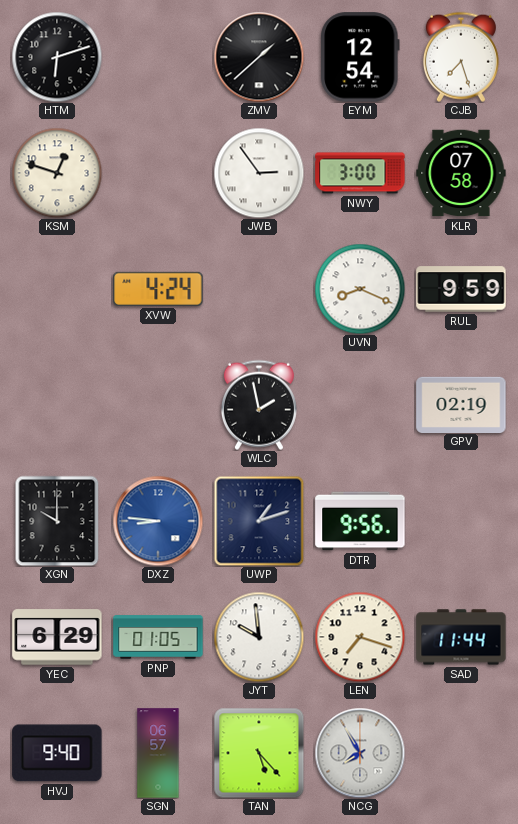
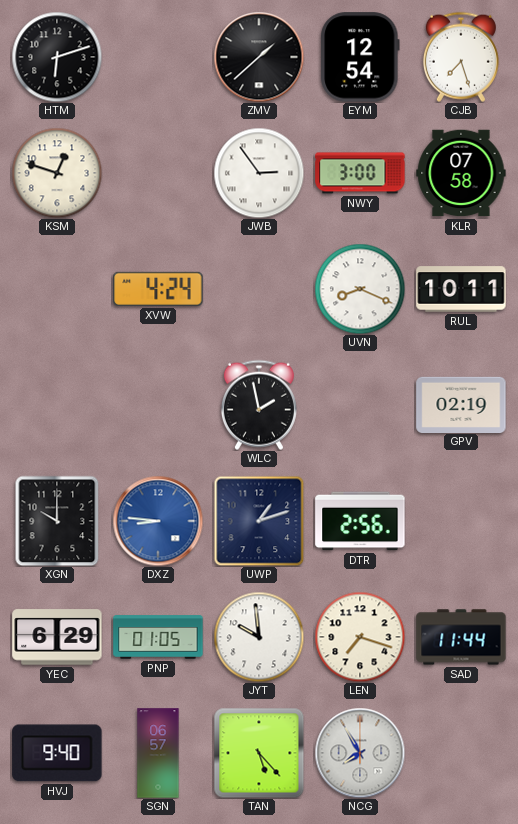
RUL: 9:59 -> 10:11 (461, 289)
DTR: 9:56 -> 2:56 (360, 521)
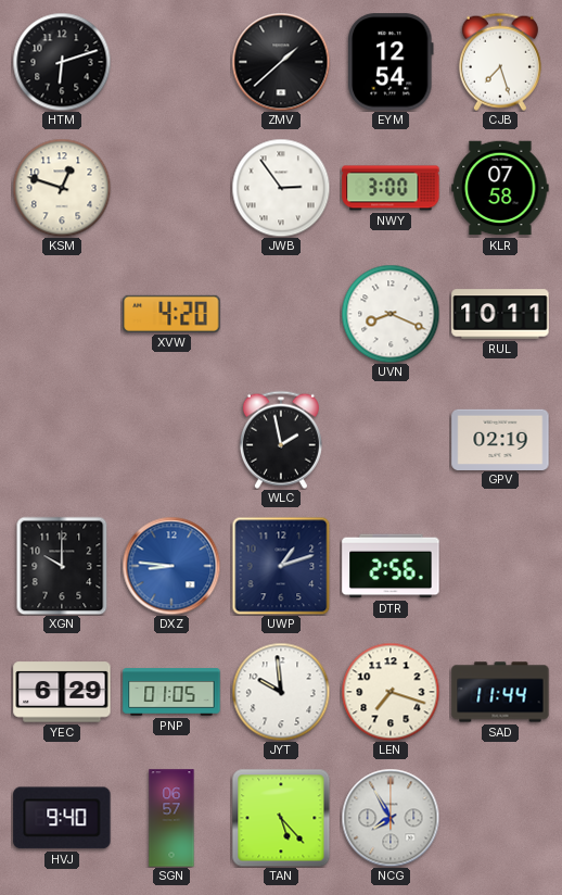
XVW: 4:24 -> 4:20 (171, 314)
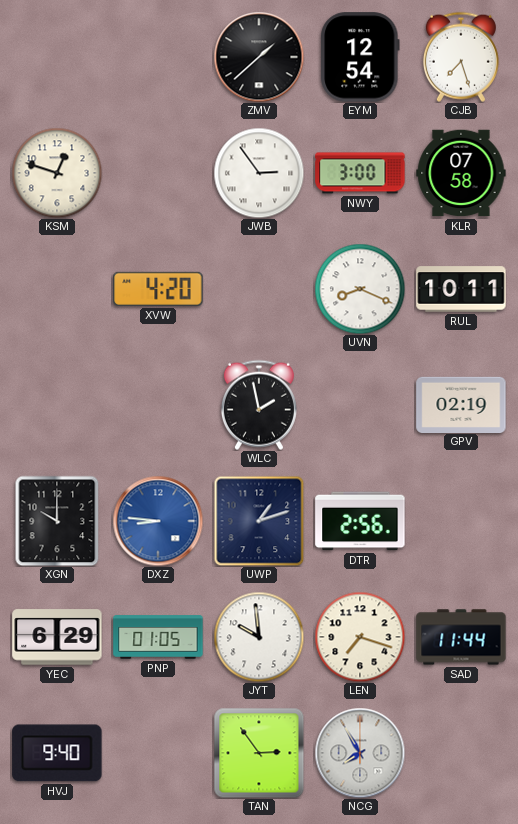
HTM: 6:12 -> none (62, 62)
SGN: 06:57 -> none (171, 818)
TAN: 5:23 -> 2:54 (259, 753)
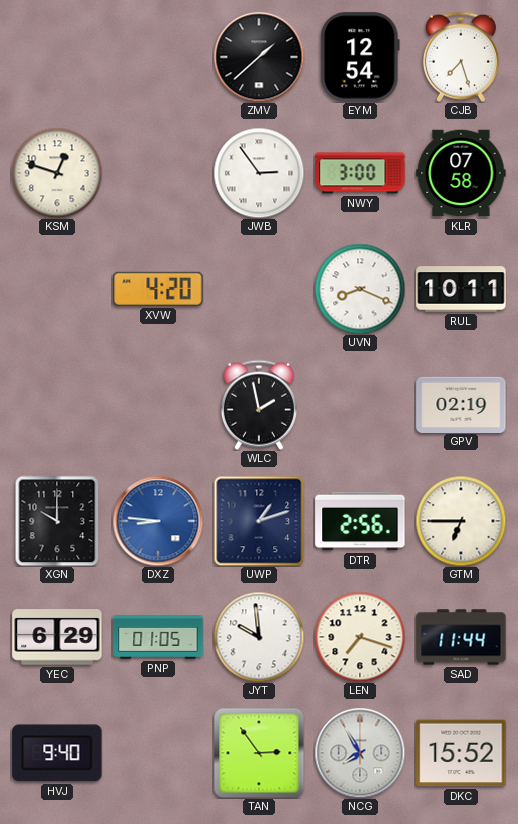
GTM: none -> 6:45 (461, 521)
DKC: none -> 15:52 (461, 753)
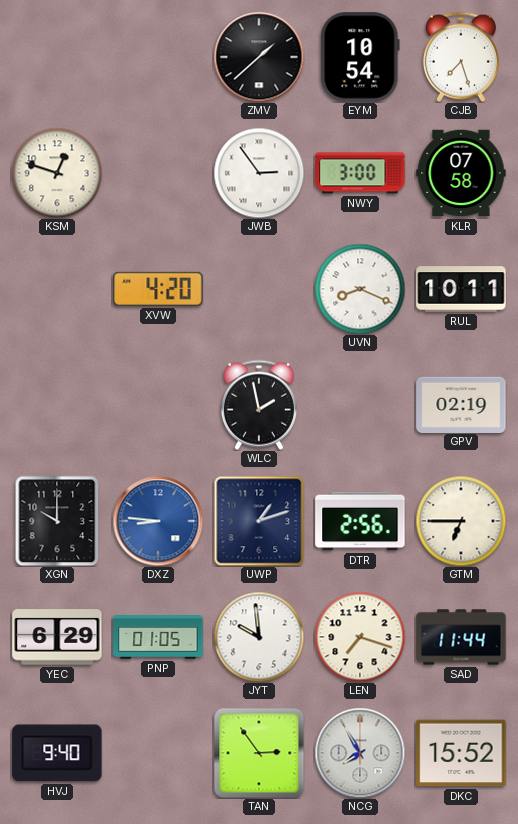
EYM: 12:54 -> 10:54 (360, 57)
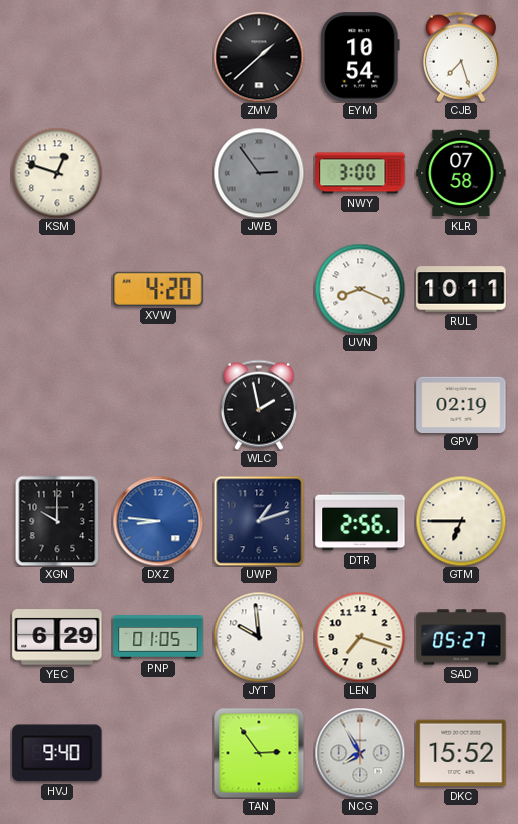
JWB dial: white -> grey (259, 173)
SAD: 11:44 -> 05:27 (461, 637)
